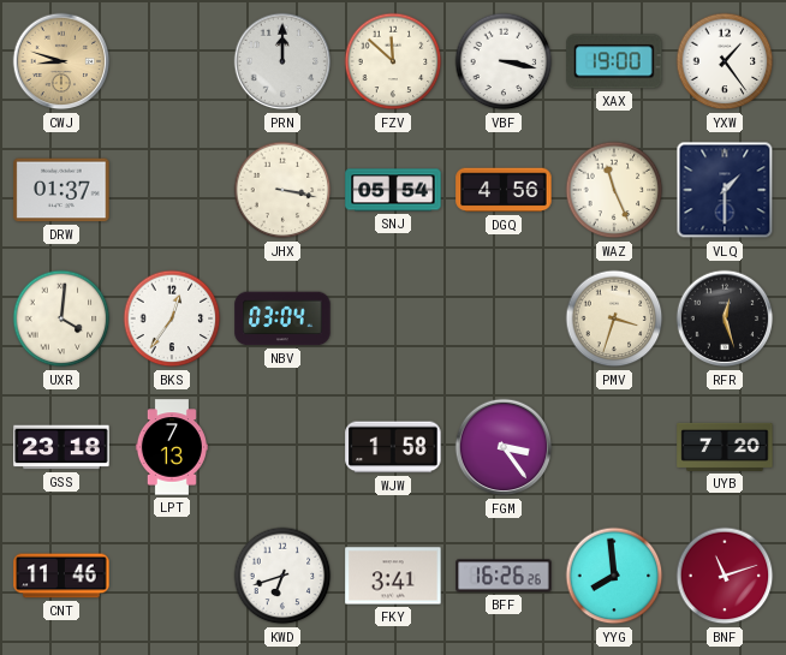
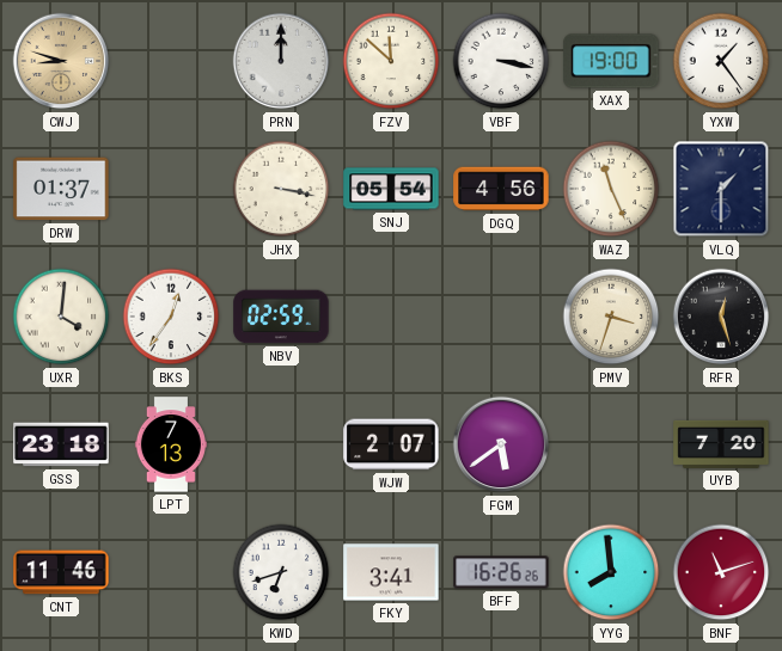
NBV: 03:04 -> 02:59 (281, 317)
WJW: 1:58 -> 2:07 (391, 444)
FGM: 3:24 -> 5:39 (501, 444)
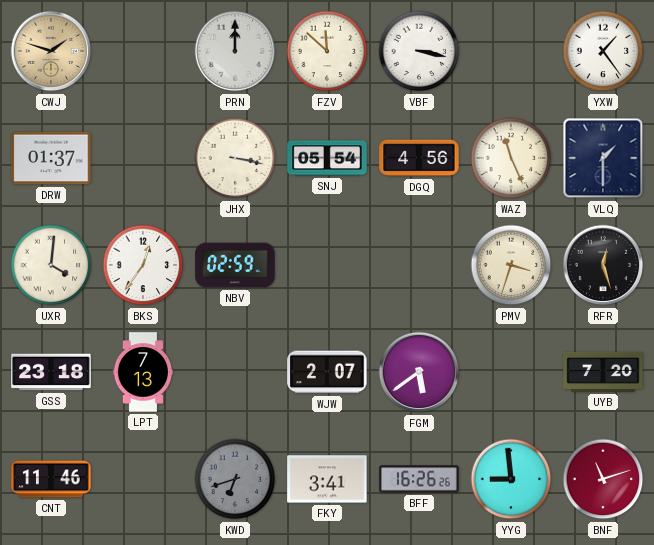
CWJ: 8:48 -> 1:48 (51, 51)
XAX: 19:00 -> none (611, 61)
KWD dial: white -> grey (235, 479)
YYG: 7:59 -> 8:59 (511, 479)
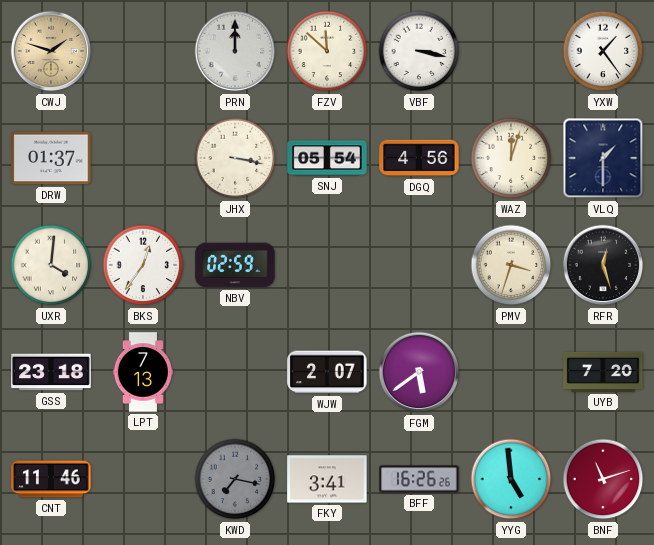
WAZ: 11:26 -> 12:03 (511, 158)
KWD: 6:42 -> 7:17 (235, 479)
YYG: 8:59 -> 4:59 (511, 479)
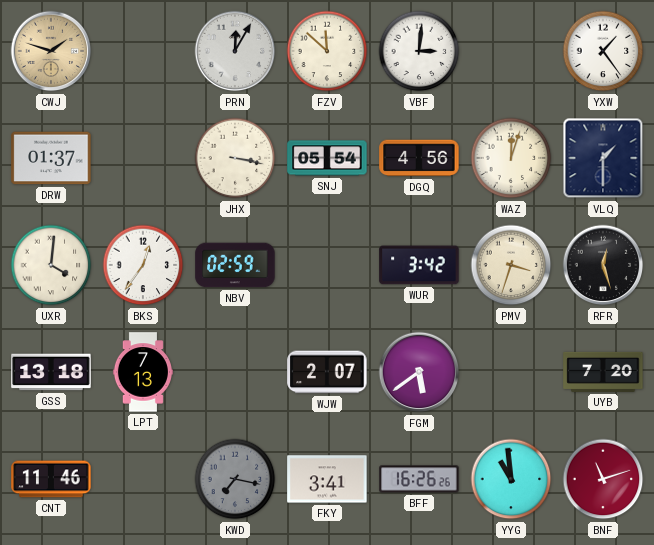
PRN: 12:00 -> 12:05 (235, 51)
VBF: 3:17 -> 3:01 (419, 51)
WUR: none -> 3:42 (419, 265)
GSS: 23:18 -> 13:18 (51, 372)
YYG: 4:59 -> 10:59 (511, 479)
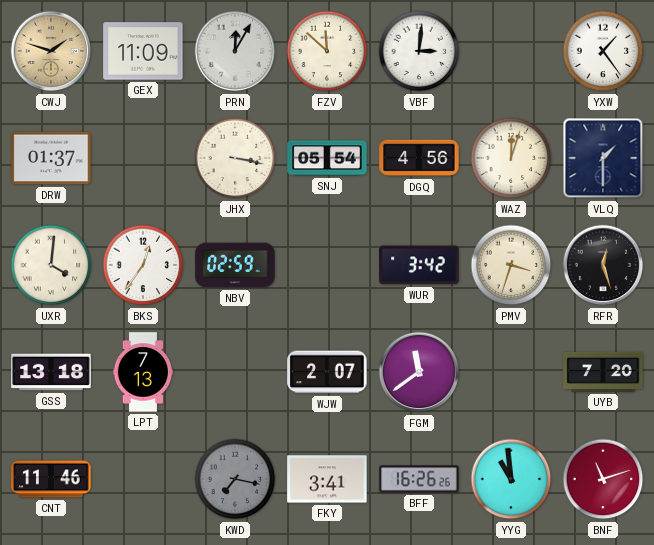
GEX: none -> 11:09 (143, 51)
FGM: 5:39 -> 11:39 (419, 372)
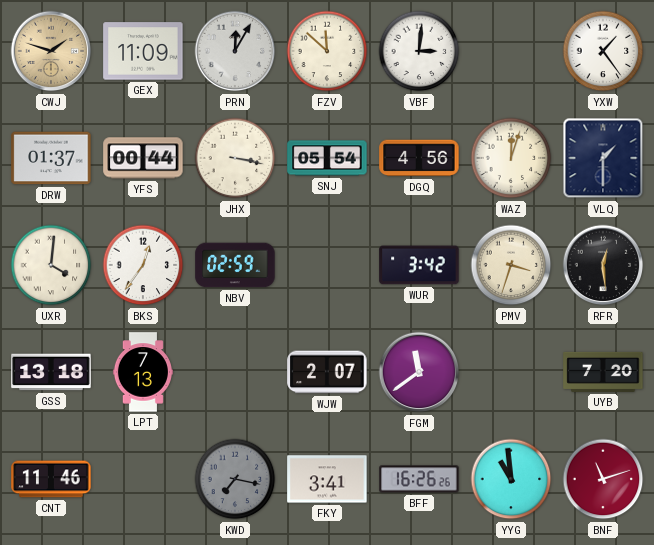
YFS: none -> 00:44 (143, 158)
RFR: 12:27 -> 12:29 (603, 265)
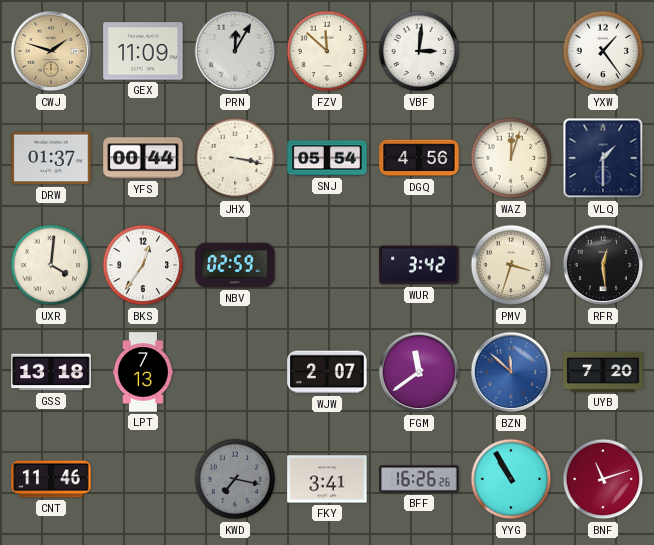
BZN: none -> 11:52 (511, 372)
YYG: 10:59 -> 10:55 (511, 479)
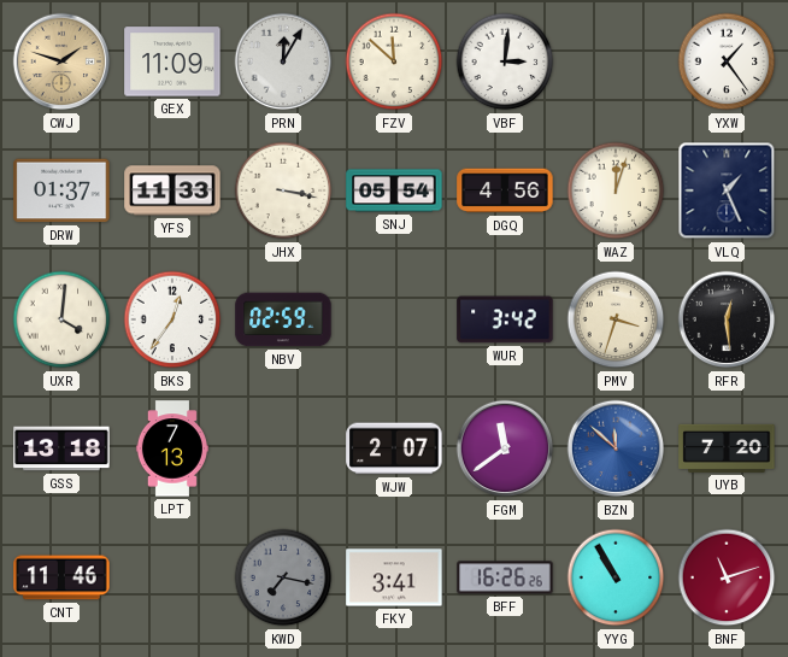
YFS: 00:44 -> 11:33 (172, 190)
VLQ: 1:30 -> 1:26 (727, 190)
